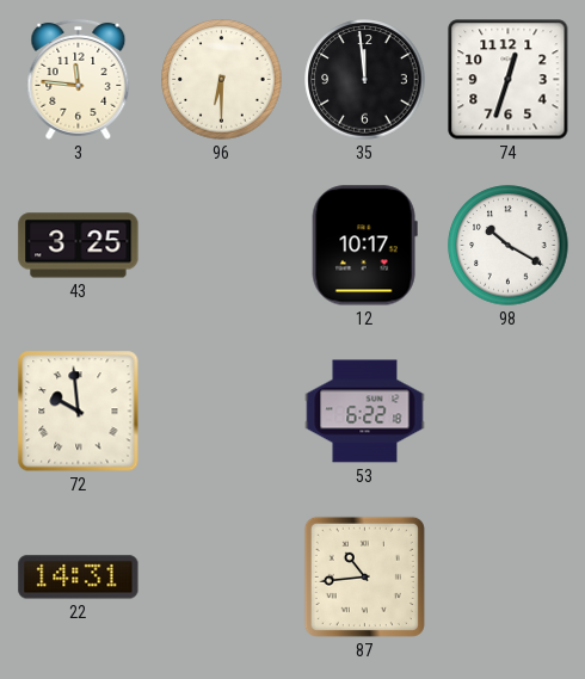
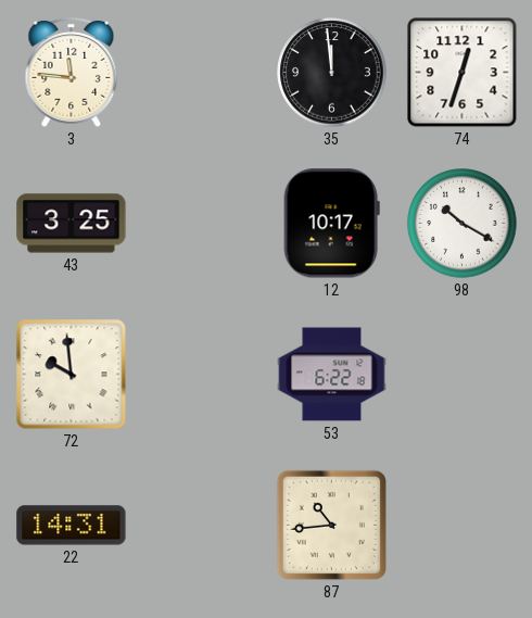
96: 6:30 -> none (222, 80)
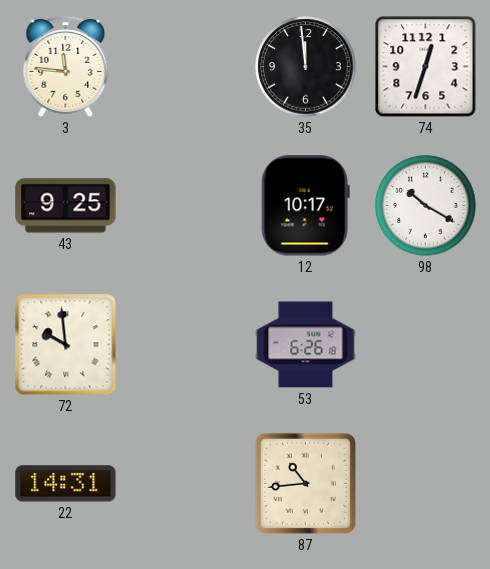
43: 3:25 -> 9:25 (66, 206)
53: 6:22 -> 6:26 (306, 345)
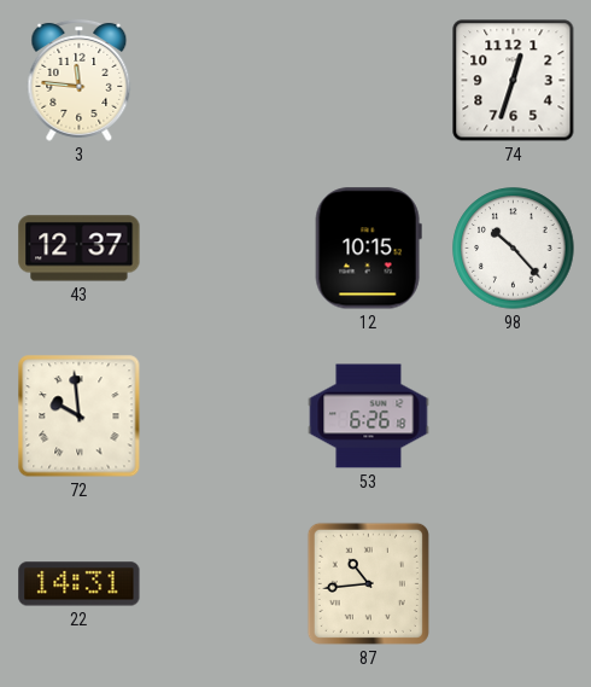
35: 11:59 -> none (306, 67)
43: 9:25 -> 12:37 (80, 249)
12: 10:17 -> 10:15 (368, 249)
98: 10:20 -> 10:23 (514, 249)
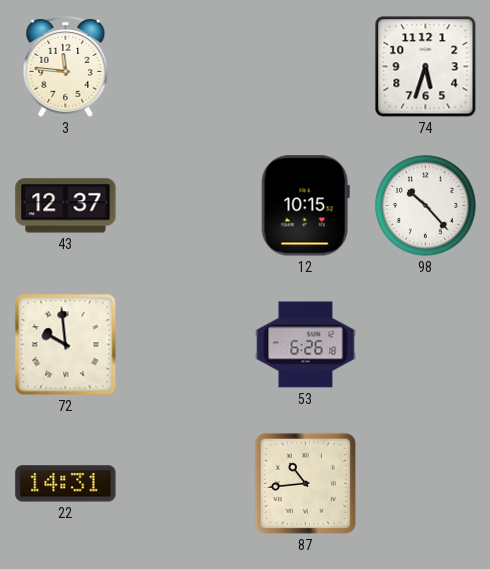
74: 12:33 -> 5:33 (426, 67)
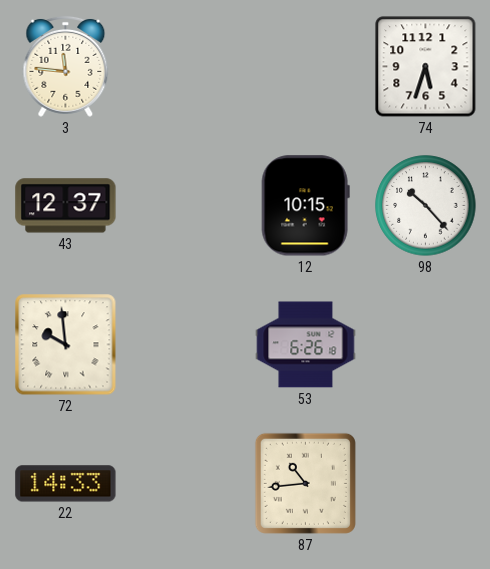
22: 14:31 -> 14:33 (66, 484)
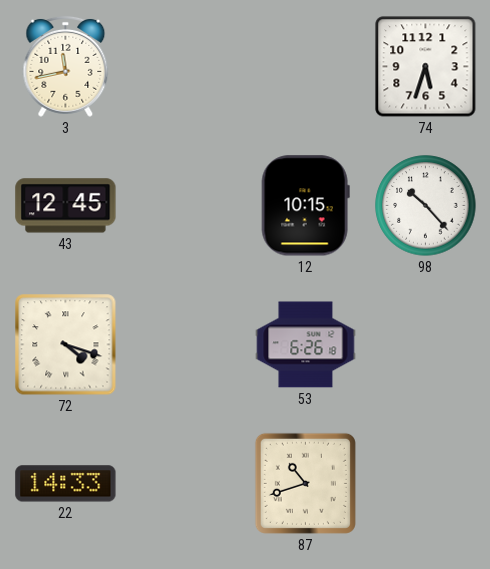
3: 11:46 -> 11:43 (66, 66)
43: 12:37 -> 12:45 (66, 206)
72: 9:59 -> 4:18 (66, 345)
87: 10:44 -> 10:42 (305, 483)
